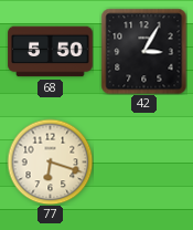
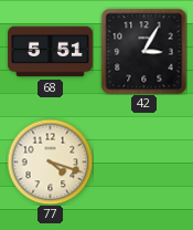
68: 5:50 -> 5:51 (51, 52)
77: 6:18 -> 4:18 (50, 161)
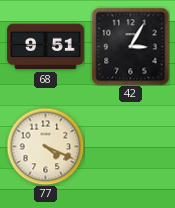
68: 5:51 -> 9:51 (46, 47)
77: 4:18 -> 4:19 (45, 146)
